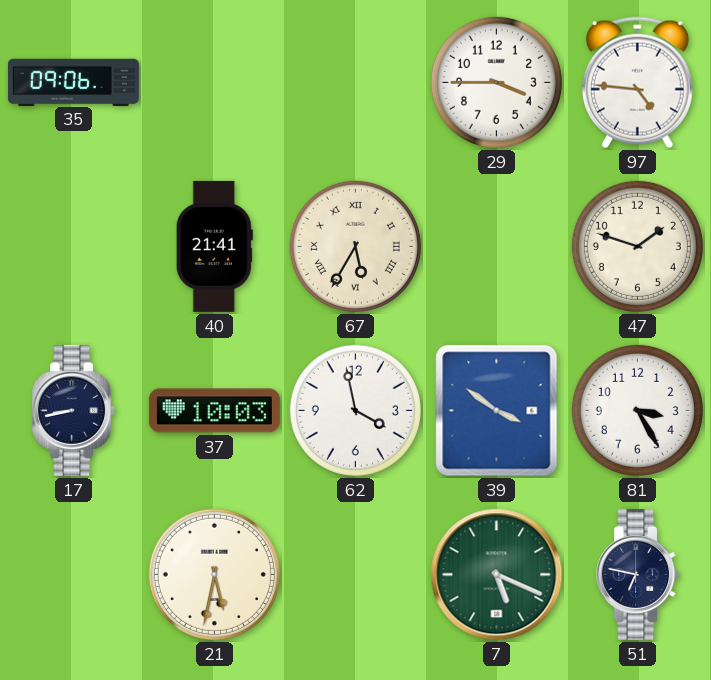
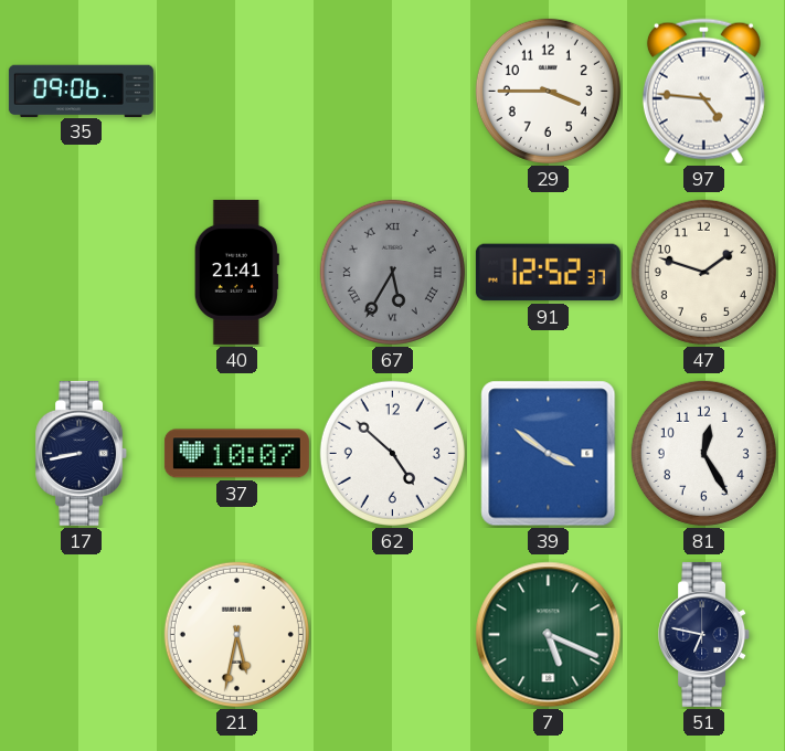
67 dial: cream -> grey (392, 272)
91: none -> 12:52 (548, 273)
37: 10:03 -> 10:07 (236, 454)
62: 3:58 -> 4:52 (392, 453)
81: 3:25 -> 12:25 (703, 453)
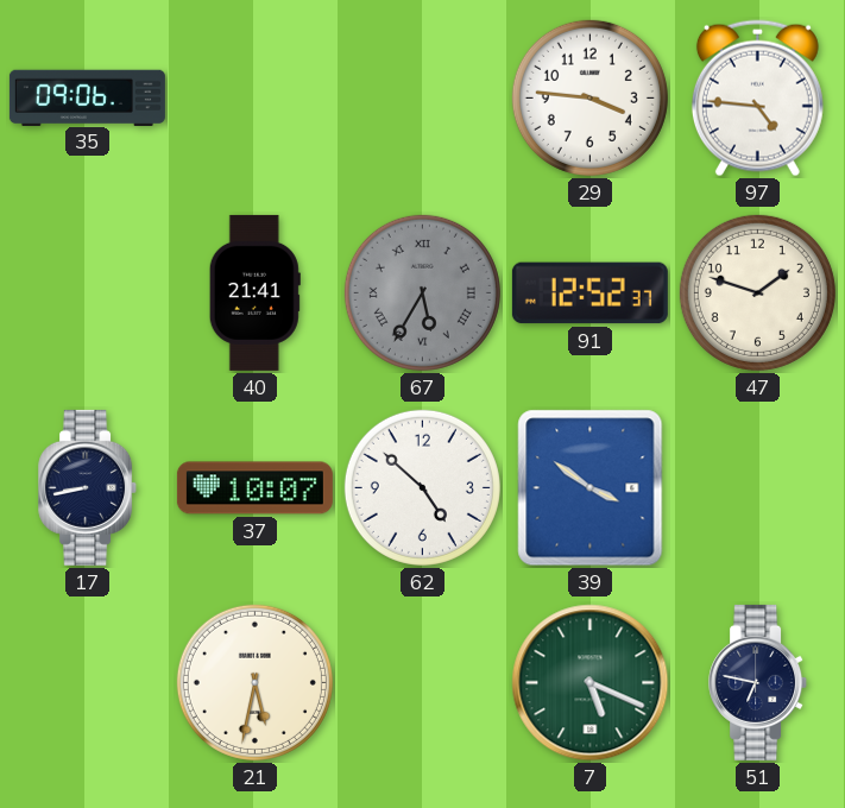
29: 3:45 -> 3:46 (589, 97)
81: 12:25 -> none (703, 453)
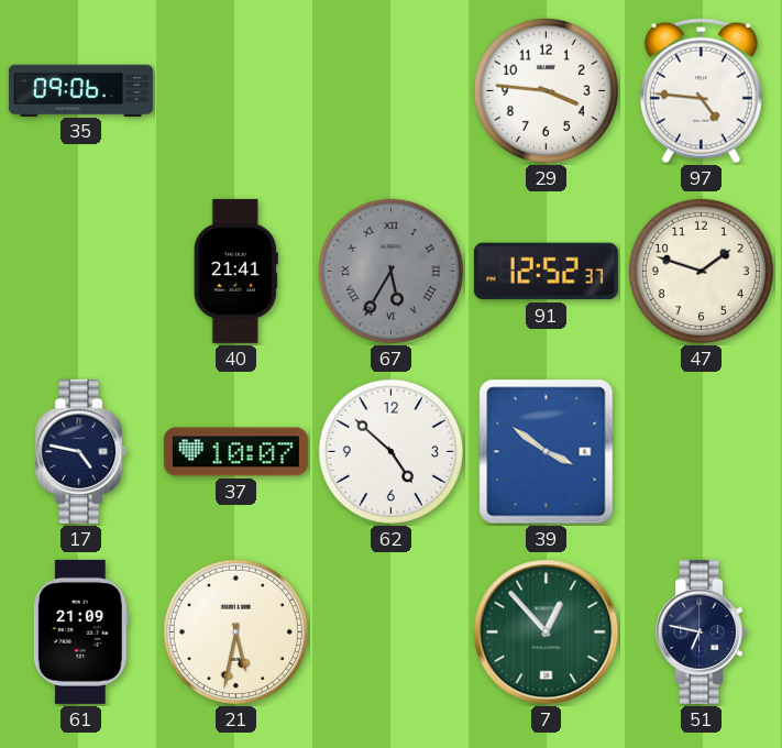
17: 8:43 -> 4:47 (81, 451)
61: none -> 21:09 (80, 631)
7: 5:19 -> 12:53 (547, 632)
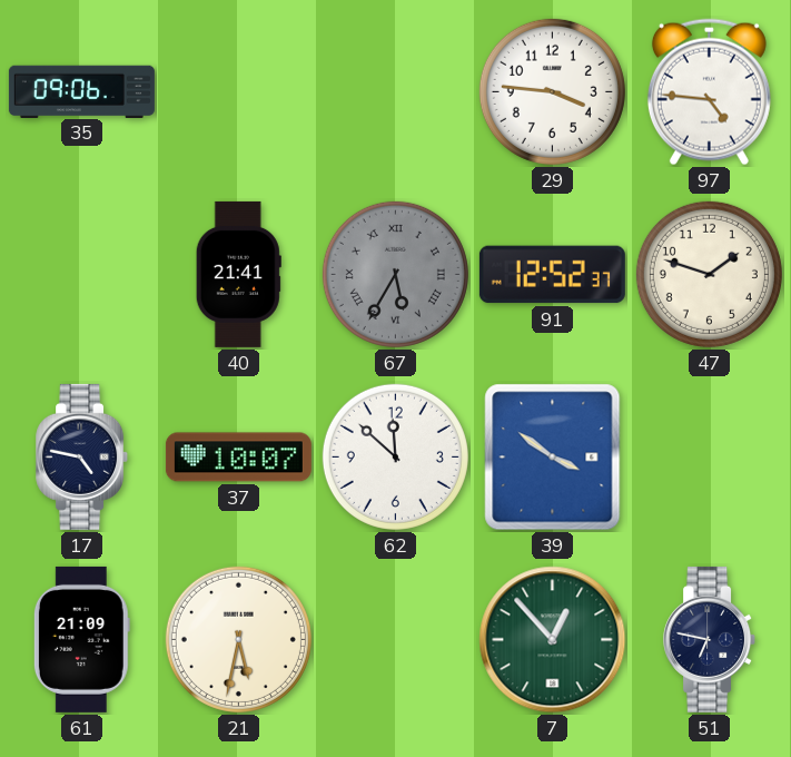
62: 4:52 -> 11:52 (395, 456)
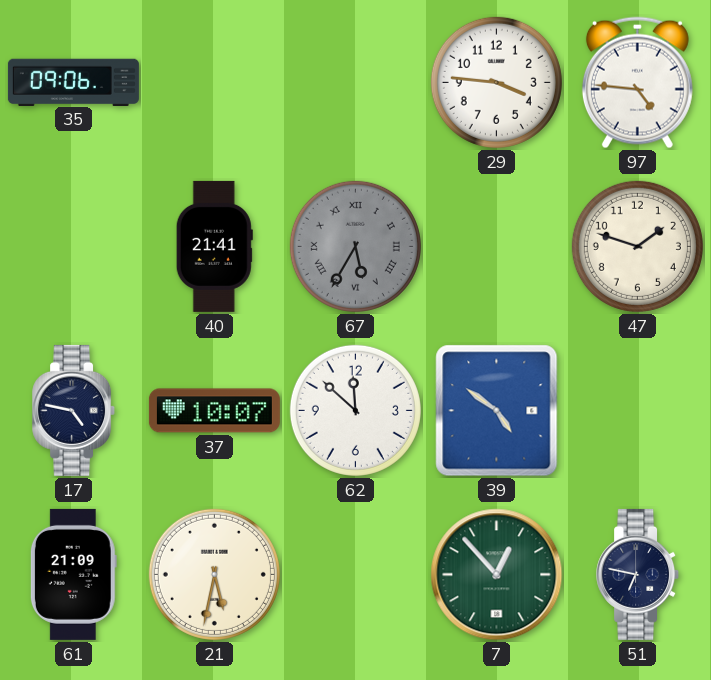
91: 12:52 -> none (552, 275)
39: 3:51 -> 4:51 (497, 411)
